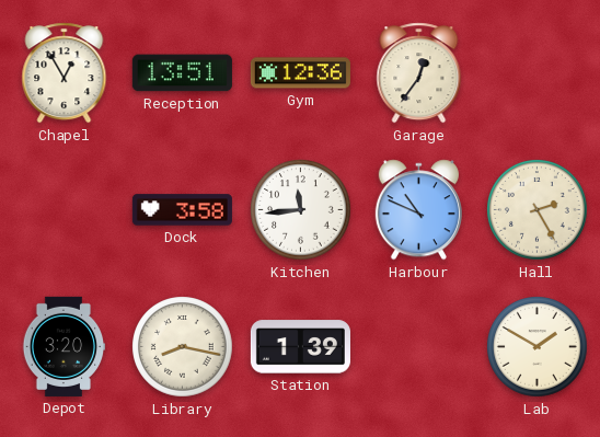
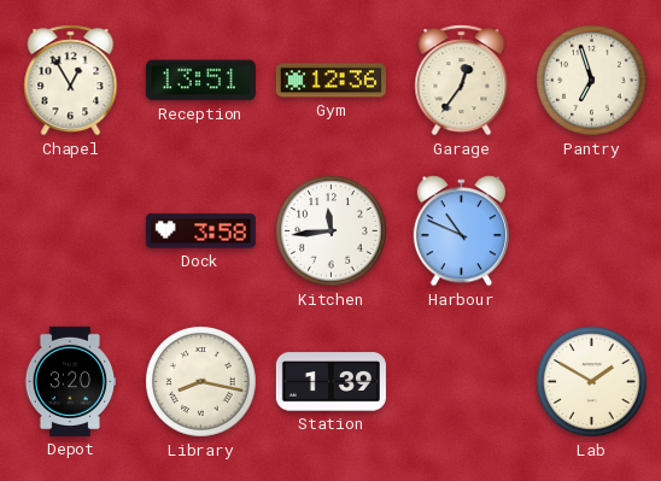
Pantry: none -> 6:57 (592, 81)
Hall: 2:25 -> none (538, 210)
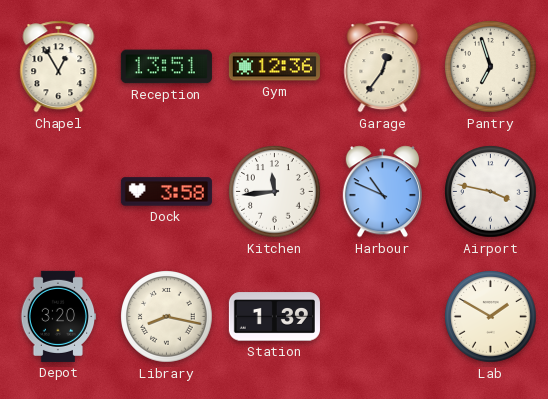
Airport: none -> 3:47 (491, 192)
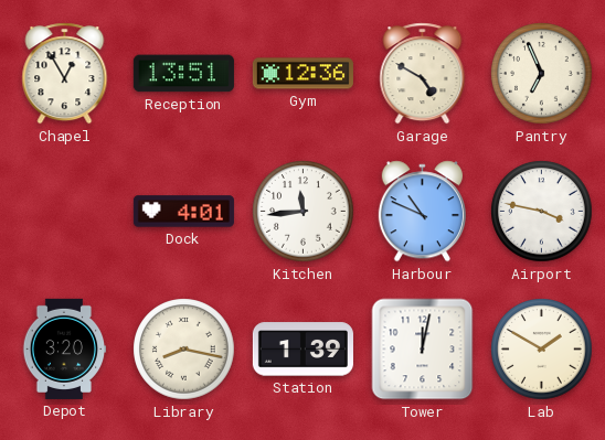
Garage: 12:36 -> 4:50 (423, 74)
Pantry: 6:57 -> 6:56 (542, 74)
Dock: 3:58 -> 4:01 (183, 212)
Tower: none -> 12:02 (423, 350)
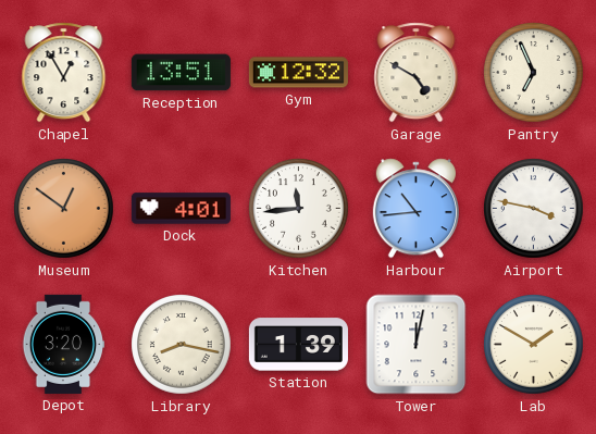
Gym: 12:36 -> 12:32 (298, 73)
Museum: none -> 12:51 (64, 209)
Harbour: 10:49 -> 10:44 (415, 209)
